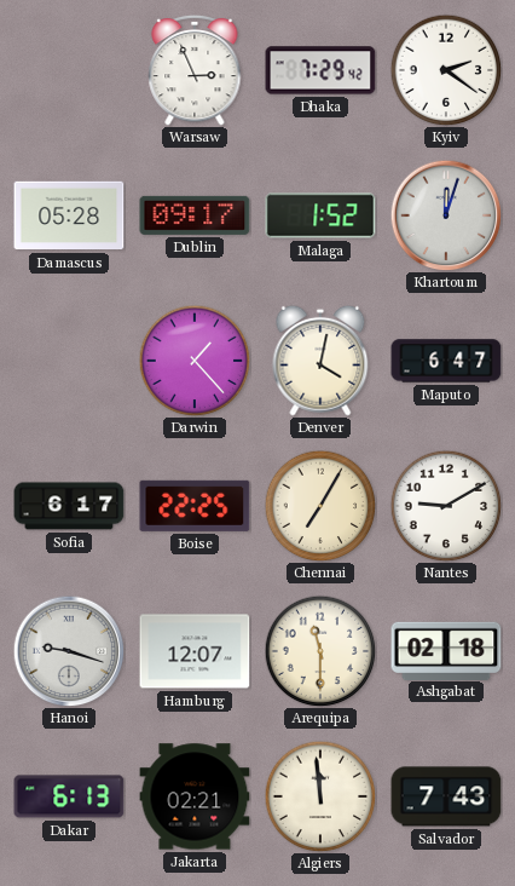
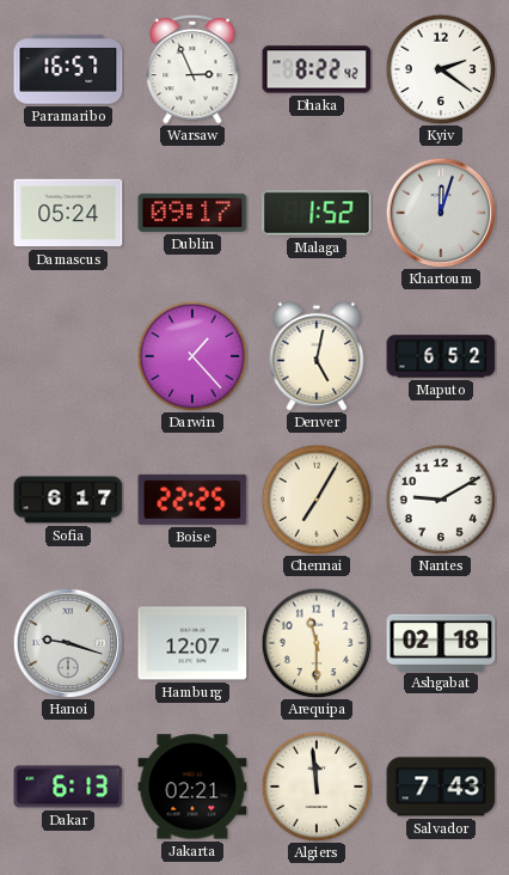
Paramaribo: none -> 16:57 (68, 69)
Dhaka: 7:29 -> 8:22 (317, 69)
Damascus: 05:28 -> 05:24 (68, 213)
Denver: 4:02 -> 5:02 (317, 356)
Maputo: 6:47 -> 6:52 (441, 356)
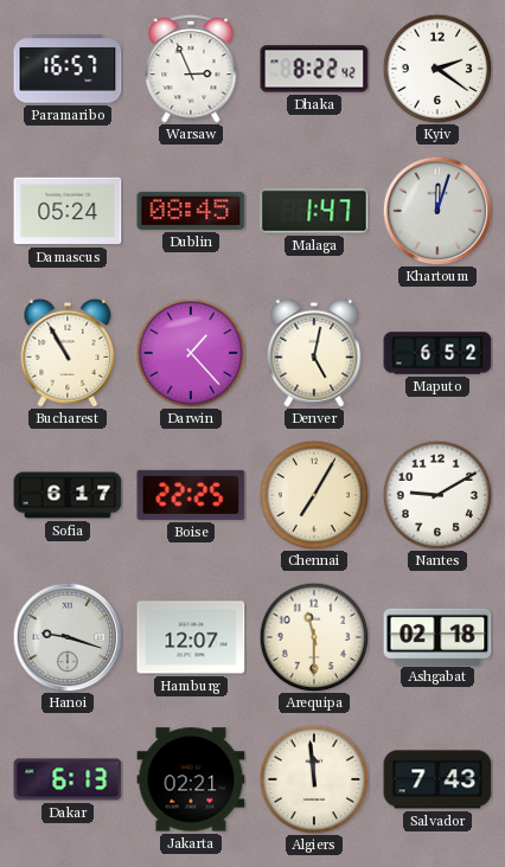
Dublin: 09:17 -> 08:45 (191, 211)
Malaga: 1:52 -> 1:47 (314, 211)
Bucharest: none -> 10:55 (68, 353)
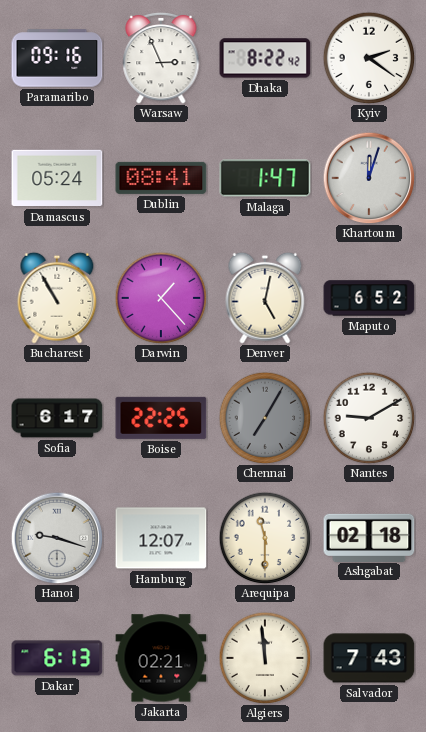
Paramaribo: 16:57 -> 09:16 (57, 58)
Dublin: 08:45 -> 08:41 (161, 178)
Chennai dial: cream -> grey (265, 418)
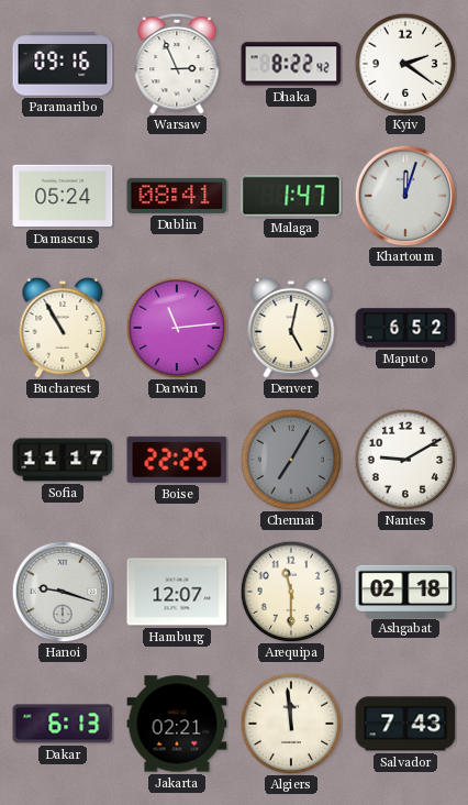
Darwin: 1:23 -> 11:14 (177, 328)
Sofia: 6:17 -> 11:17 (63, 460)
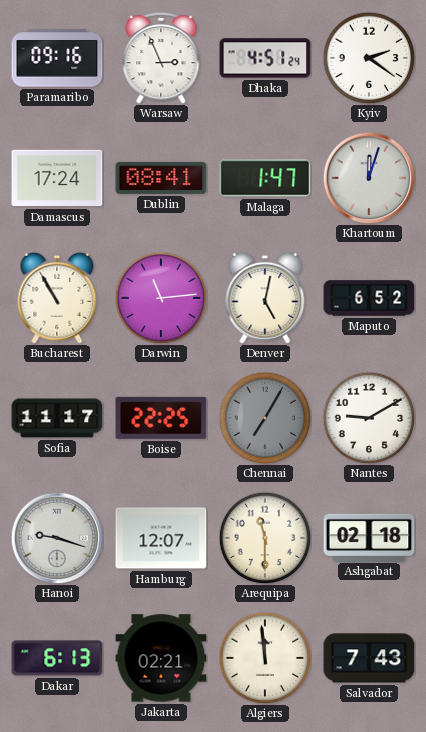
Dhaka: 8:22 -> 4:51 (265, 58)
Damascus: 05:24 -> 17:24 (57, 178)
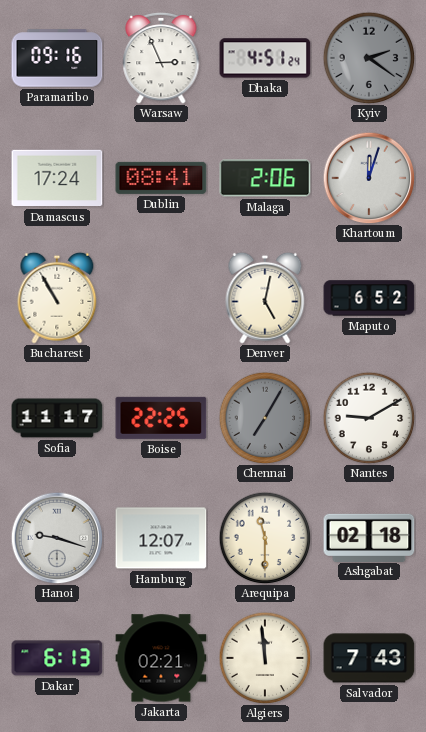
Kyiv dial: white -> grey (369, 58)
Malaga: 1:47 -> 2:06 (265, 178)
Darwin: 11:14 -> none (161, 298)
